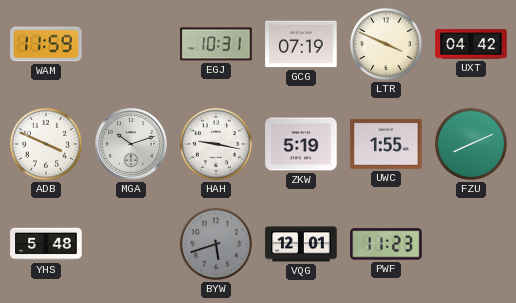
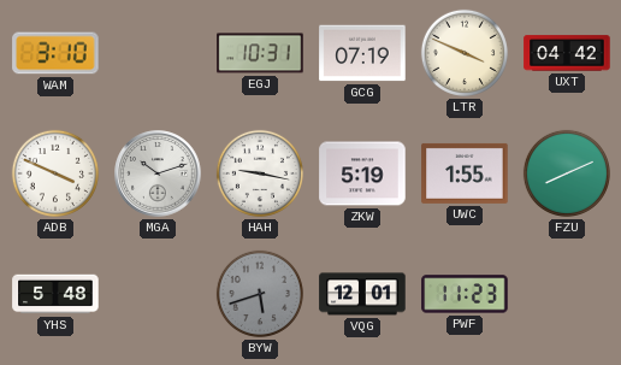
WAM: 11:59 -> 3:10 (55, 53)
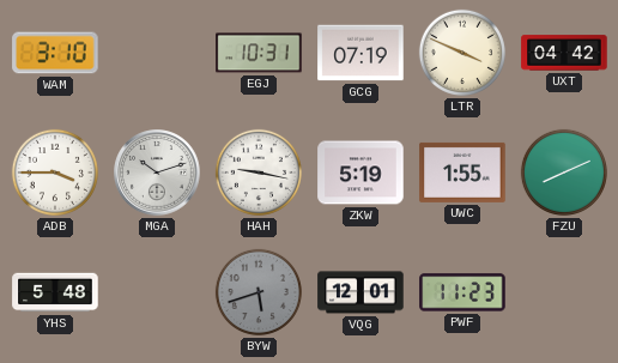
ADB: 3:49 -> 3:45 (55, 173)
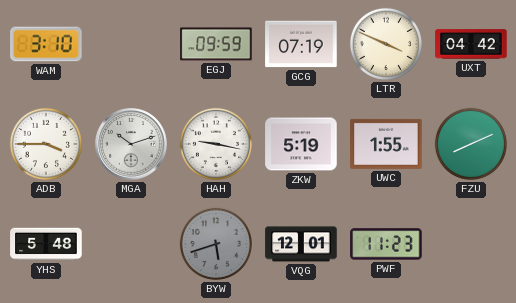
EGJ: 10:31 -> 09:59 (216, 44)
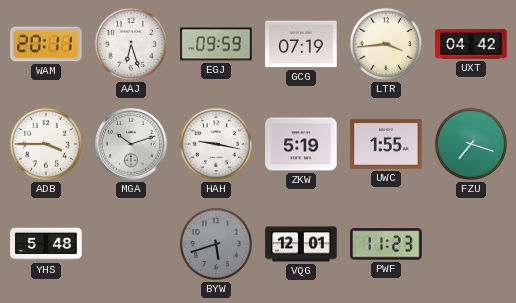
WAM: 3:10 -> 20:11 (46, 44)
AAJ: none -> 6:27 (131, 44)
LTR: 3:49 -> 3:44 (386, 44)
FZU: 8:11 -> 7:18 (471, 144)
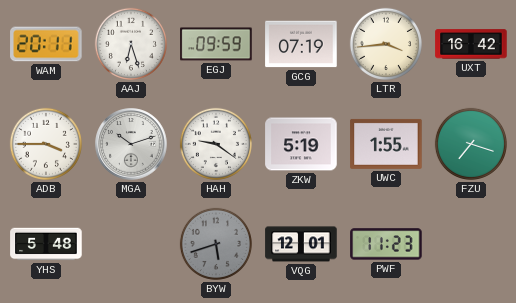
UXT: 04:42 -> 16:42 (471, 44)
HAH: 9:17 -> 9:21 (216, 144)
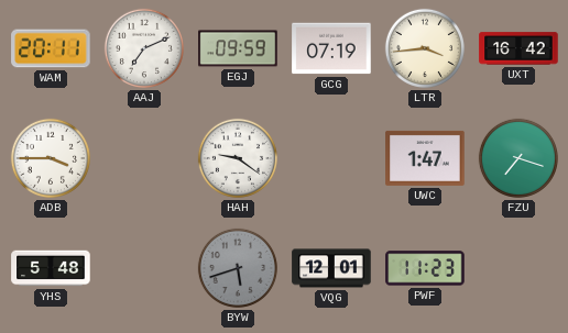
AAJ: 6:27 -> 7:11 (144, 48)
MGA: 10:12 -> none (131, 144)
ZKW: 5:19 -> none (301, 144)
UWC: 1:55 -> 1:47 (425, 158)
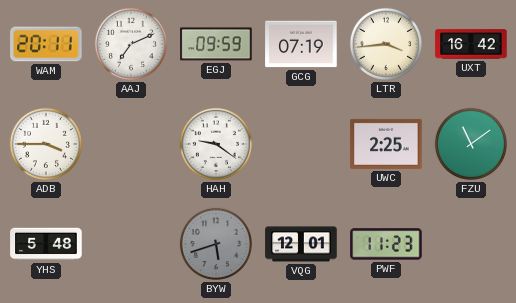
UWC: 1:47 -> 2:25 (386, 144)
FZU: 7:18 -> 11:09 (471, 144)
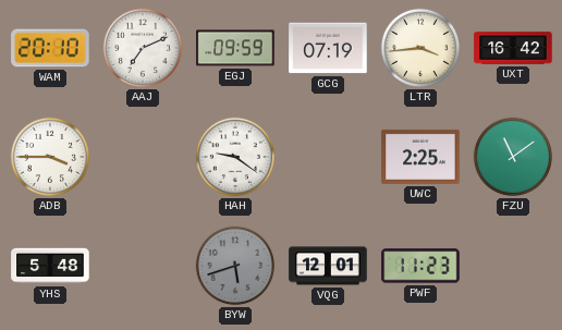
WAM: 20:11 -> 20:10 (50, 48)
